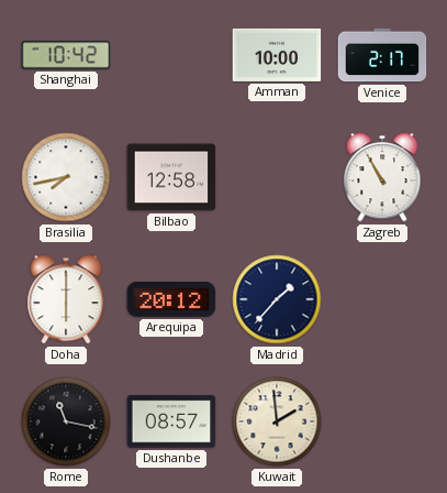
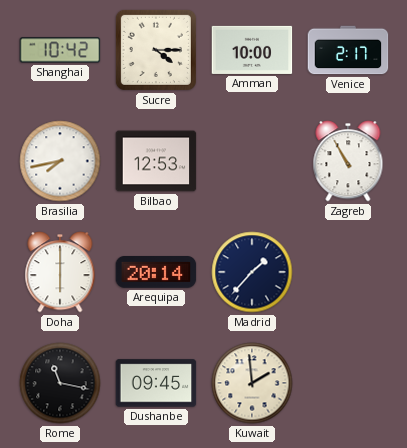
Sucre: none -> 4:15 (156, 50)
Bilbao: 12:58 -> 12:53 (156, 161)
Arequipa: 20:12 -> 20:14 (156, 273)
Dushanbe: 08:57 -> 09:45 (156, 383)
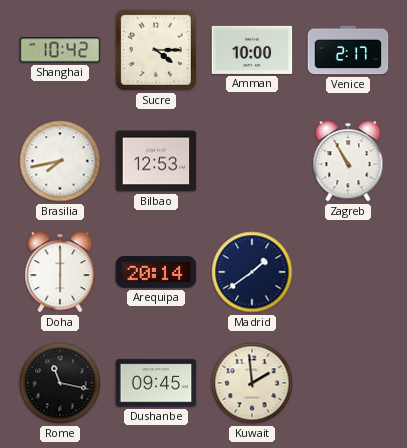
Madrid: 1:37 -> 1:39 (252, 272)
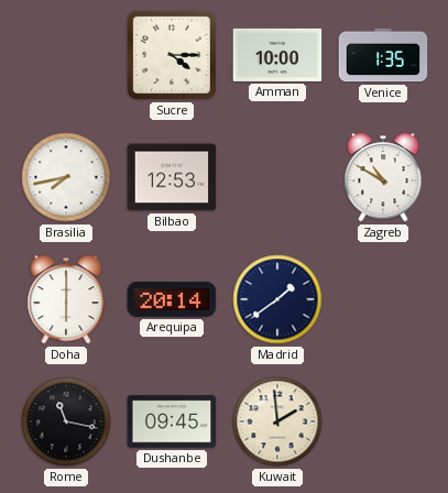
Shanghai: 10:42 -> none (60, 50)
Venice: 2:17 -> 1:35 (383, 55)
Zagreb: 10:55 -> 10:50 (383, 177)
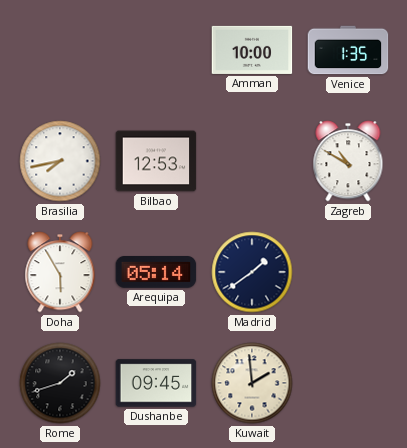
Sucre: 4:15 -> none (172, 55)
Doha: 6:00 -> 5:55 (60, 272)
Arequipa: 20:14 -> 05:14 (156, 273)
Rome: 11:17 -> 1:42 (60, 383)
